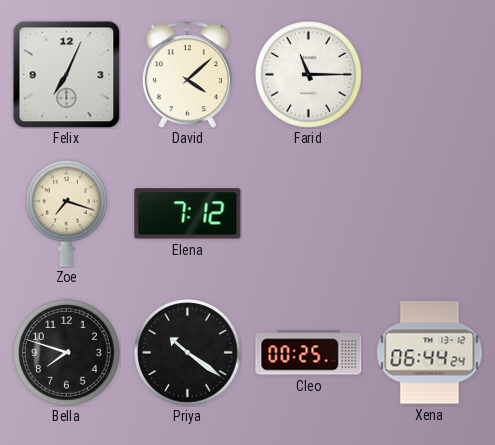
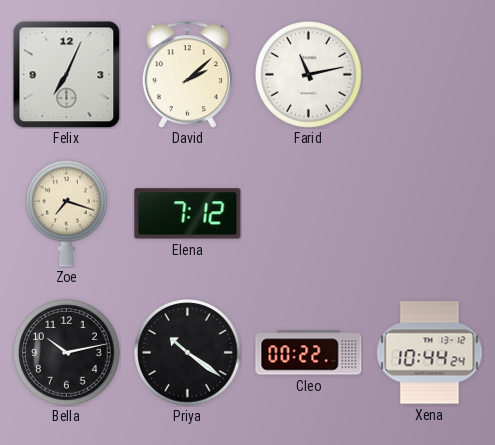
David: 4:08 -> 2:08 (187, 75)
Farid: 11:15 -> 11:13 (309, 75)
Bella: 7:48 -> 10:13 (67, 353)
Cleo: 00:25 -> 00:22 (309, 353)
Xena: 06:44 -> 10:44 (430, 353)
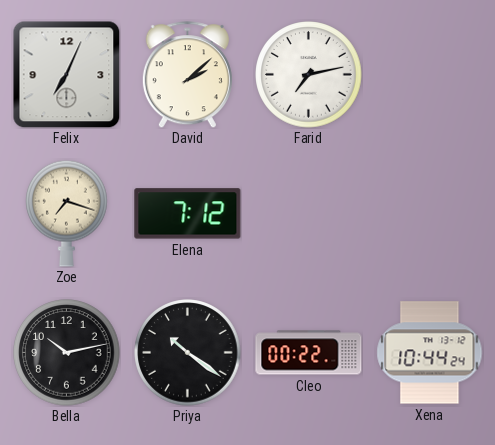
Farid: 11:13 -> 7:13 (309, 75)
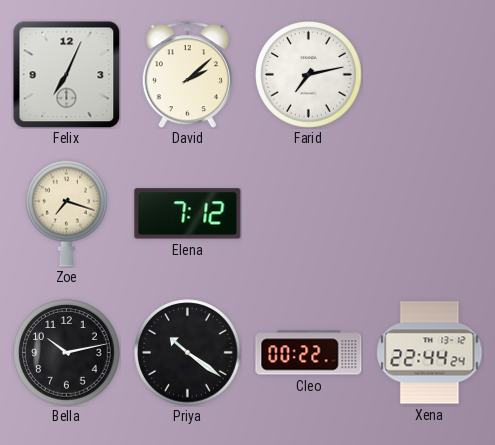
Xena: 10:44 -> 22:44 (430, 353)
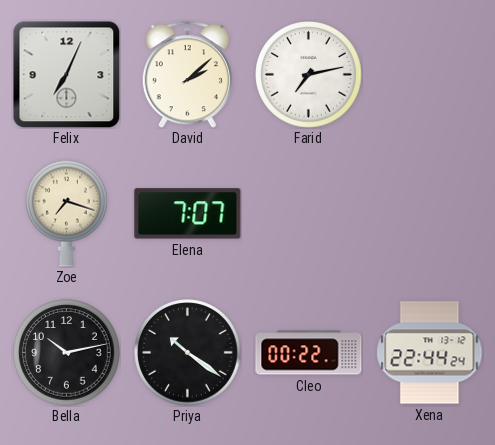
Elena: 7:12 -> 7:07 (188, 214)
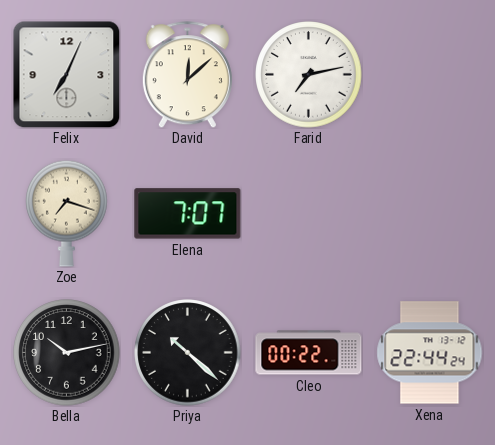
David: 2:08 -> 12:08 (187, 75)
Priya: 10:21 -> 10:22 (188, 353)
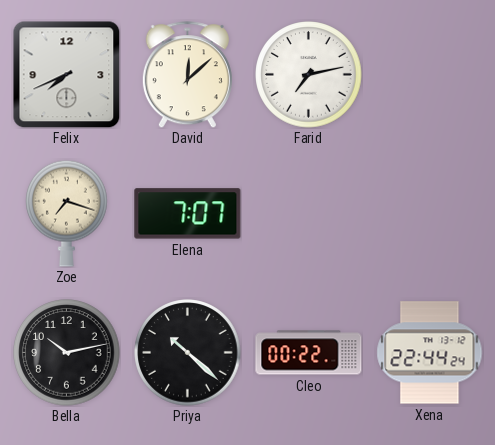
Felix: 7:04 -> 7:41 (66, 74)
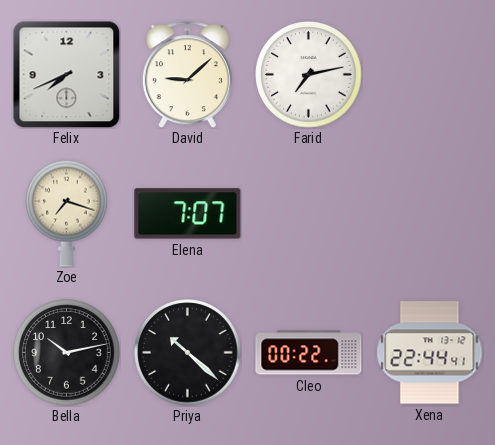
David: 12:08 -> 9:08 (187, 75)
Xena: 22:44:24 -> 22:44:41 (430, 353)
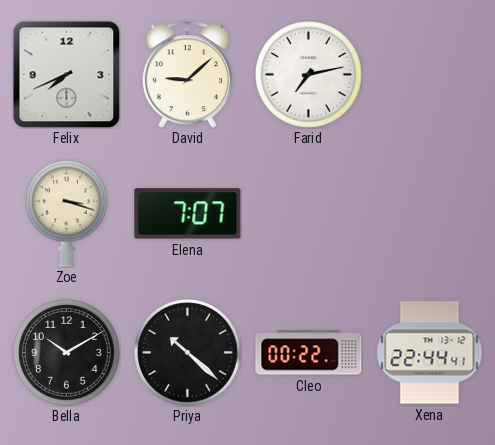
Zoe: 7:18 -> 3:18 (67, 213)
Bella: 10:13 -> 10:10 (67, 353)
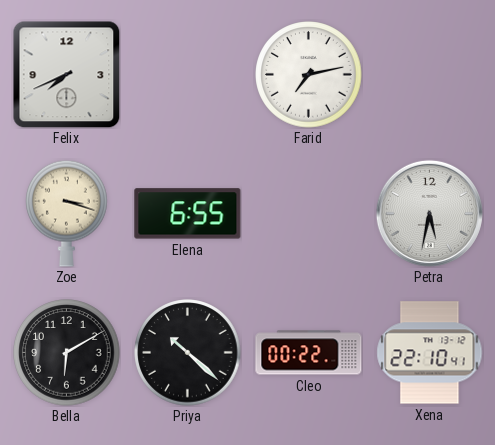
David: 9:08 -> none (187, 75)
Elena: 7:07 -> 6:55 (188, 214)
Petra: none -> 5:32 (429, 213)
Bella: 10:10 -> 6:10 (67, 353)
Xena: 22:44 -> 22:10 (430, 353)
